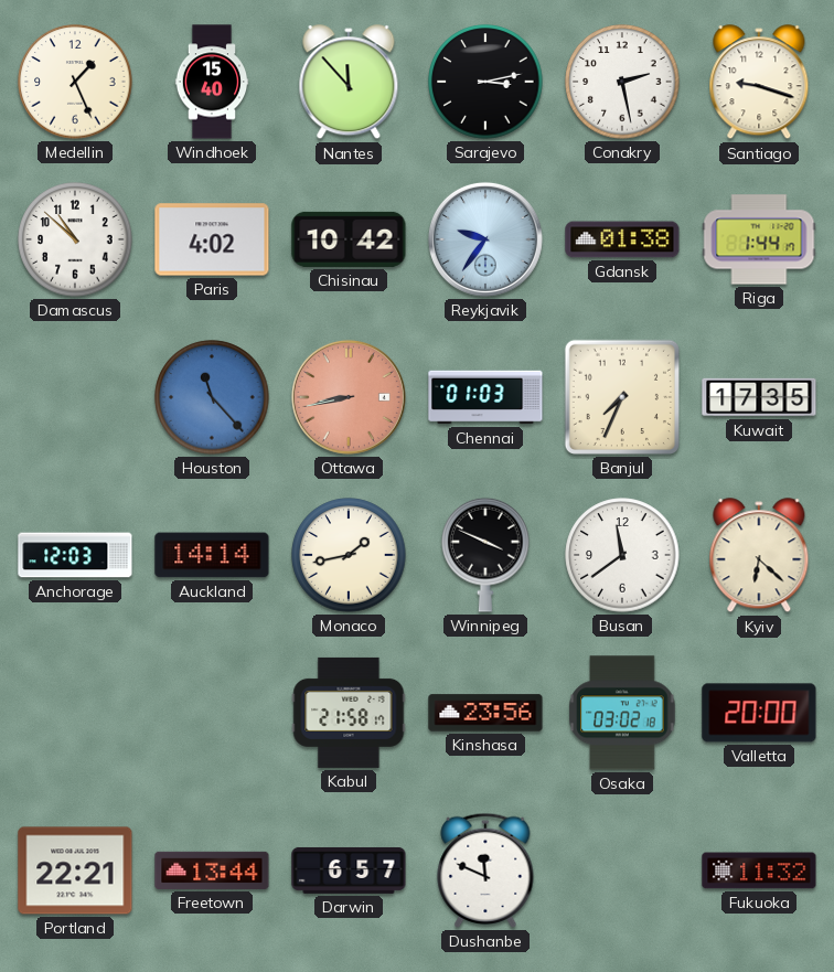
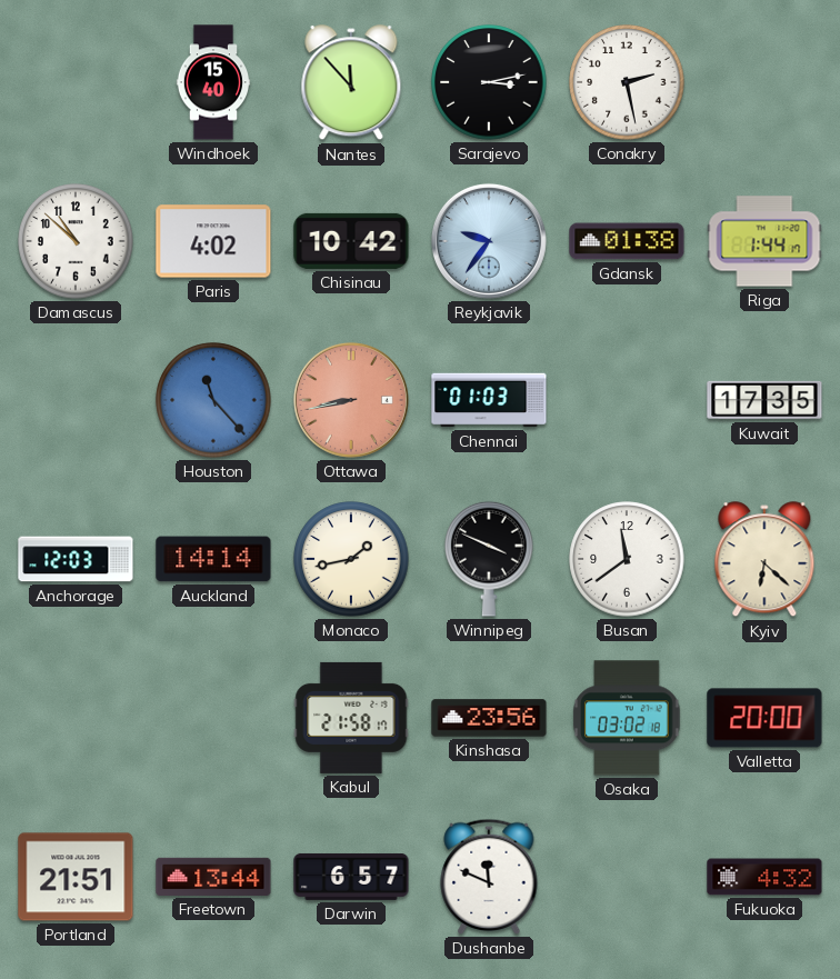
Medellin: 1:26 -> none (75, 82)
Santiago: 9:18 -> none (759, 83)
Banjul: 7:34 -> none (622, 397)
Portland: 22:21 -> 21:51 (76, 877)
Fukuoka: 11:32 -> 4:32 (764, 877)
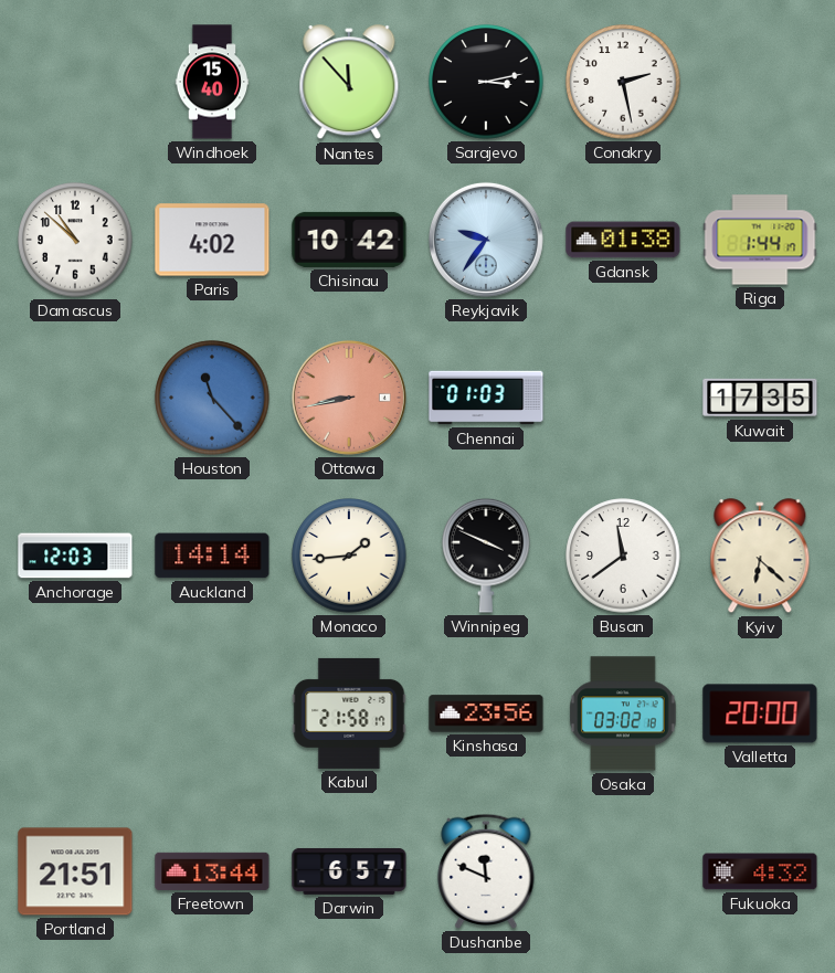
Monaco: 1:43 -> 1:44 (349, 556)
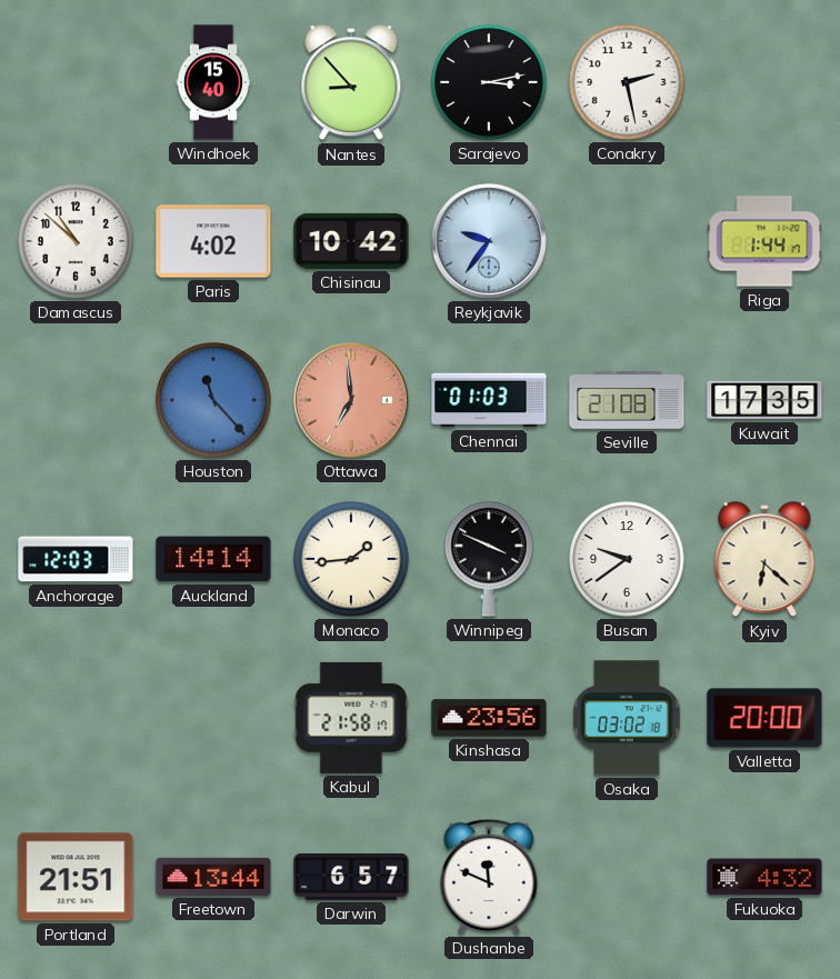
Nantes: 11:53 -> 8:53 (351, 83)
Gdansk: 01:38 -> none (623, 240)
Ottawa: 8:43 -> 6:59 (351, 400)
Seville: none -> 21:08 (627, 400)
Busan: 11:39 -> 9:39 (627, 559)
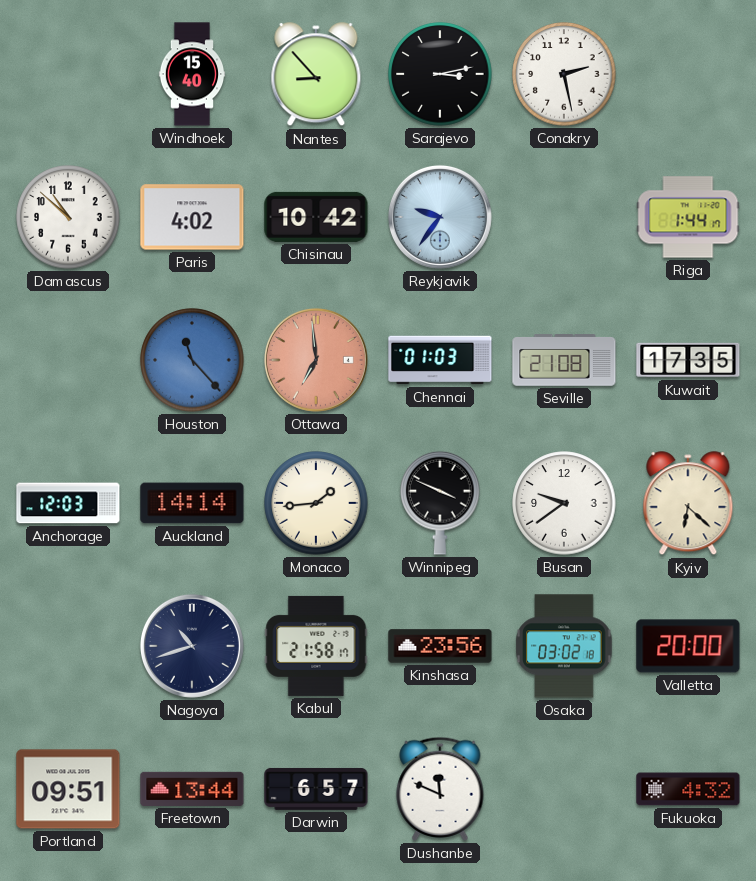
Nagoya: none -> 10:42 (192, 646)
Portland: 21:51 -> 09:51 (68, 789)
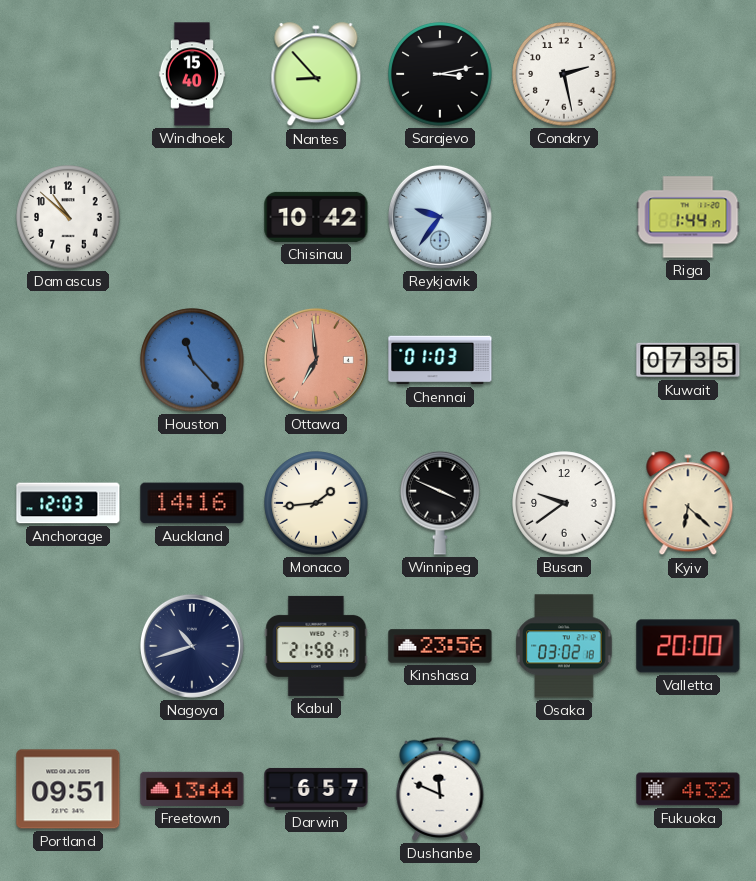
Paris: 4:02 -> none (192, 217)
Seville: 21:08 -> none (564, 360)
Kuwait: 17:35 -> 07:35 (688, 360)
Auckland: 14:14 -> 14:16 (192, 503)
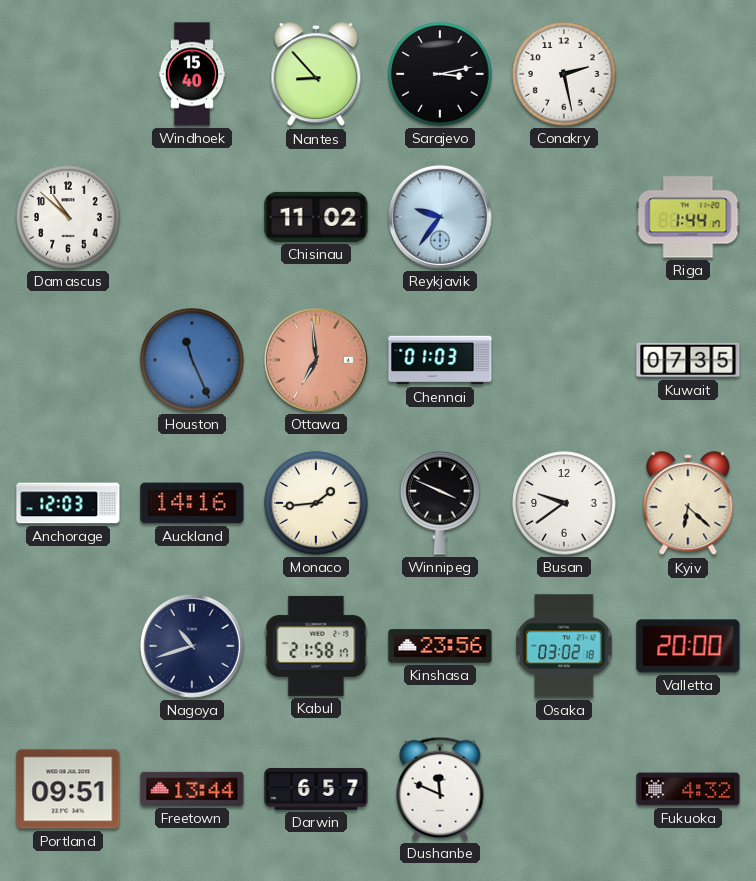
Chisinau: 10:42 -> 11:02 (316, 217)
Houston: 11:23 -> 11:26 (192, 360)
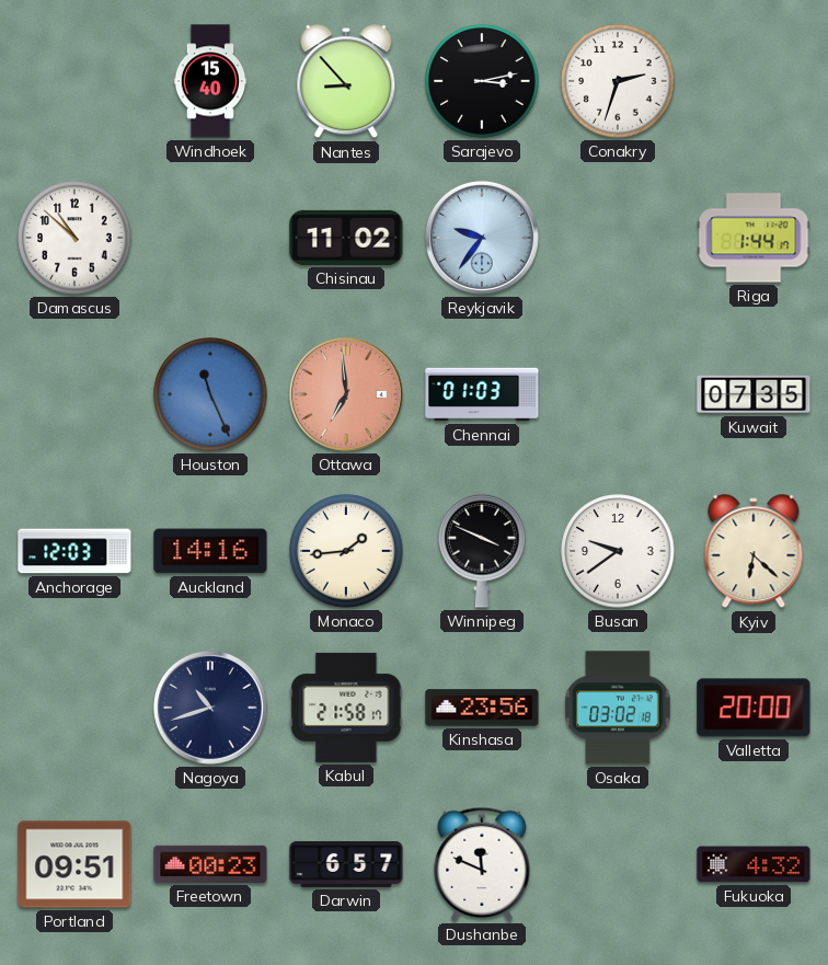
Conakry: 2:28 -> 2:33 (618, 81)
Freetown: 13:44 -> 00:23 (210, 864)
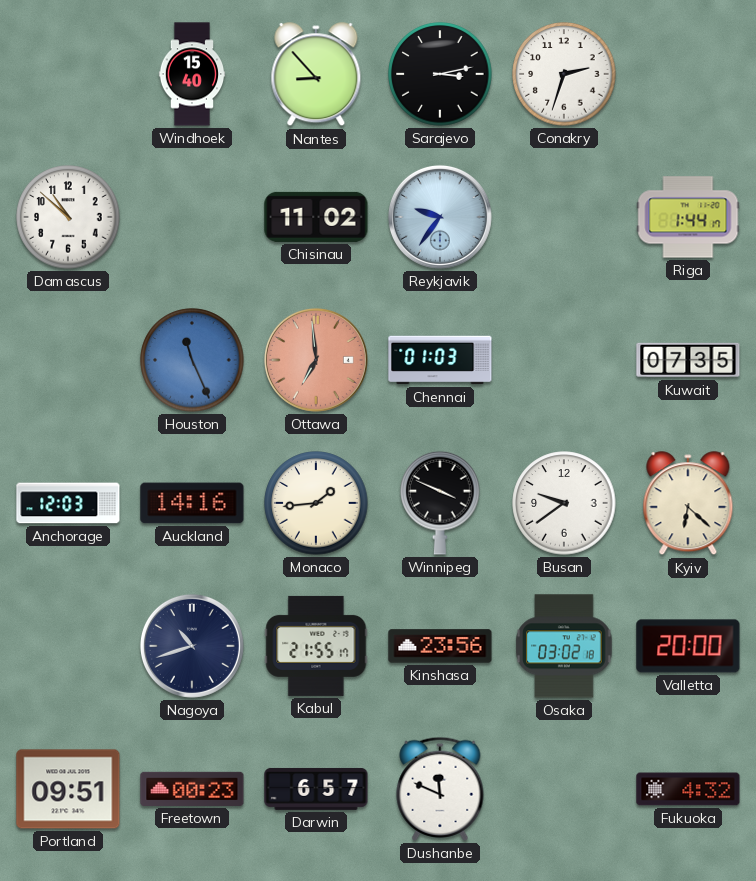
Kabul: 21:58 -> 21:55 (316, 646)
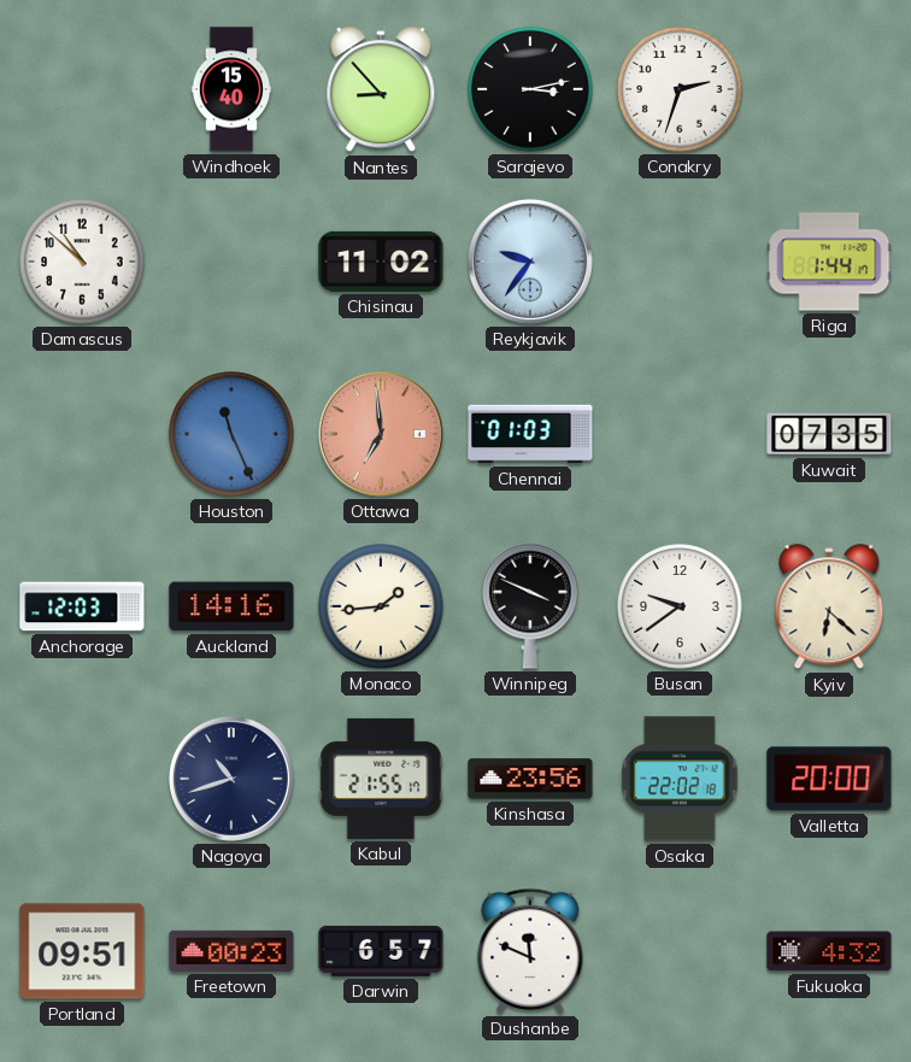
Osaka: 03:02 -> 22:02 (680, 779)
